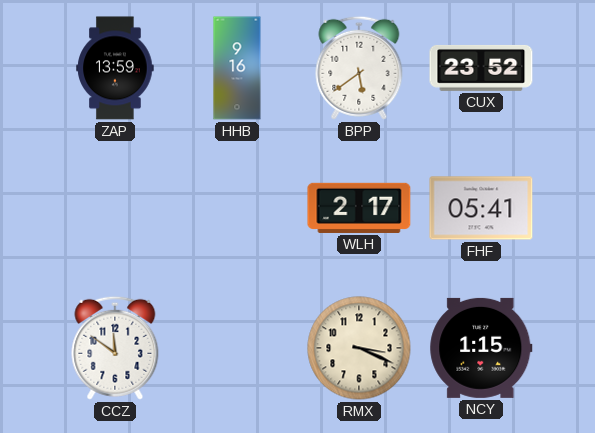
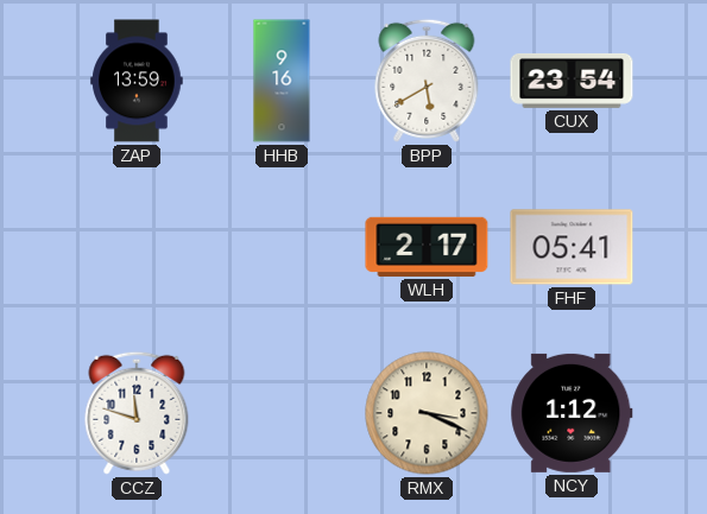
BPP: 5:39 -> 5:40 (427, 81)
CUX: 23:52 -> 23:54 (572, 81)
CCZ: 11:51 -> 11:48 (137, 413)
NCY: 1:15 -> 1:12 (572, 413)
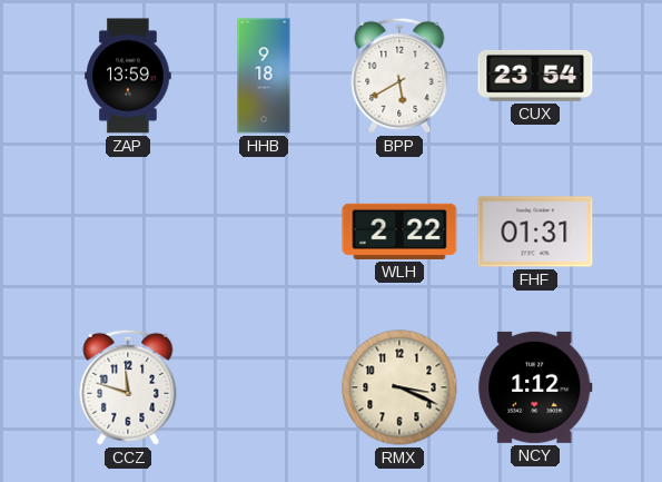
HHB: 9:16 -> 9:18 (264, 76)
WLH: 2:17 -> 2:22 (399, 232)
FHF: 05:41 -> 01:31 (535, 232)
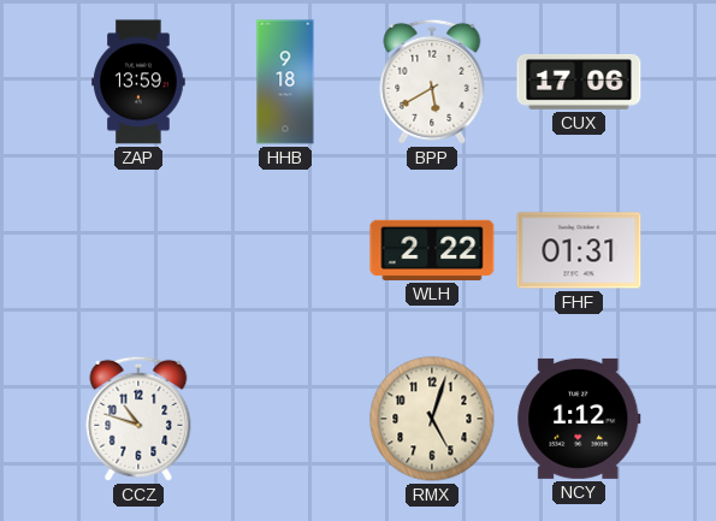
CUX: 23:54 -> 17:06 (579, 82)
CCZ: 11:48 -> 10:48 (138, 419)
RMX: 3:19 -> 5:03 (432, 419)
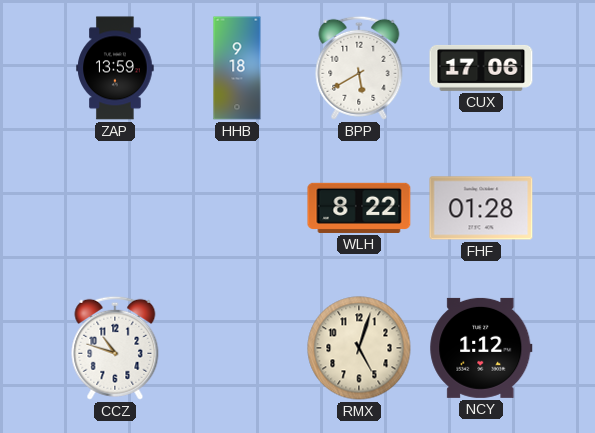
WLH: 2:22 -> 8:22 (359, 208)
FHF: 01:31 -> 01:28 (481, 208)
